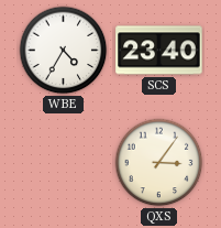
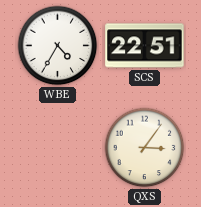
SCS: 23:40 -> 22:51 (145, 46)
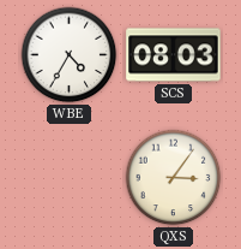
SCS: 22:51 -> 08:03 (174, 55)
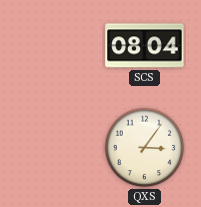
WBE: 4:35 -> none (70, 55)
SCS: 08:03 -> 08:04 (145, 46)
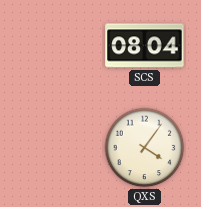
QXS: 3:06 -> 4:06 (145, 148)
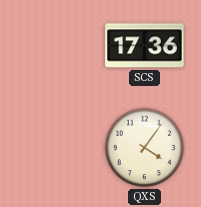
SCS: 08:04 -> 17:36 (145, 46)
